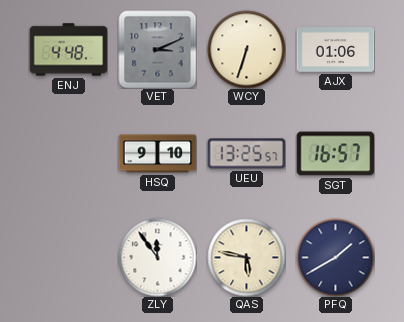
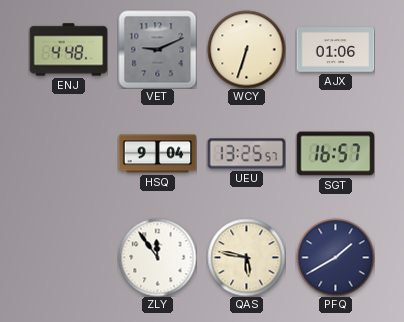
VET: 3:11 -> 9:11 (157, 49)
HSQ: 9:10 -> 9:04 (157, 154)
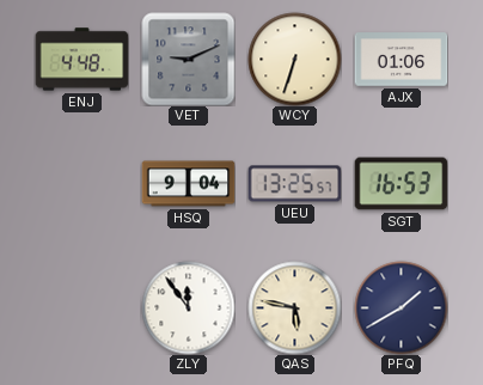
SGT: 16:57 -> 16:53 (401, 184)
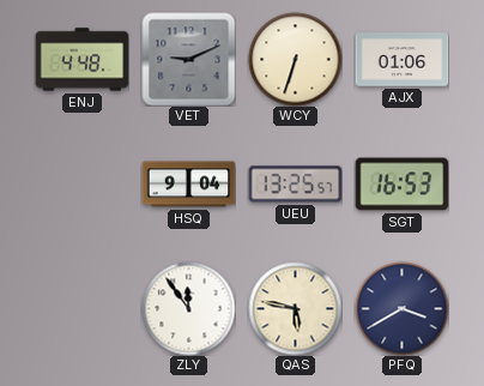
PFQ: 1:40 -> 3:40 (401, 308)
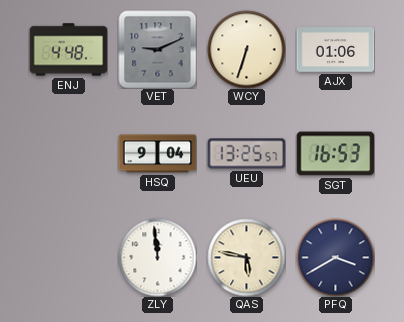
ZLY: 11:54 -> 11:59 (157, 257)
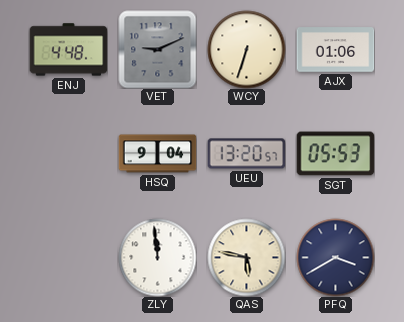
UEU: 13:25 -> 13:20 (246, 154)
SGT: 16:53 -> 05:53 (335, 154)
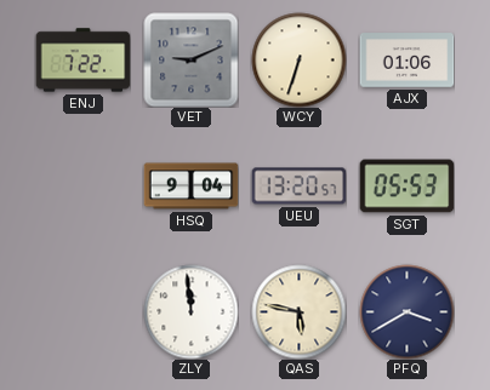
ENJ: 4:48 -> 7:22 (82, 61)
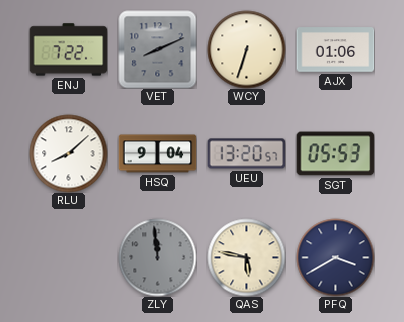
VET: 9:11 -> 8:11 (157, 49)
RLU: none -> 8:08 (68, 153)
ZLY dial: white -> grey (157, 257)
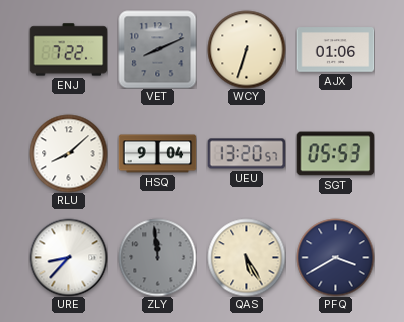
URE: none -> 8:37 (68, 257)
QAS: 5:47 -> 5:25 (246, 257)
